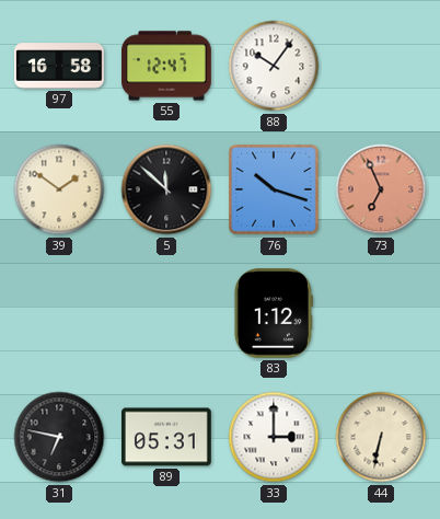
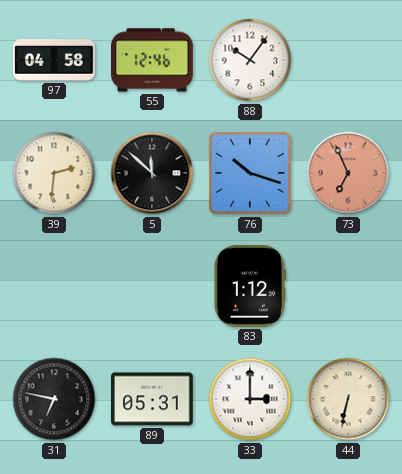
97: 16:58 -> 04:58 (55, 60)
55: 12:47 -> 12:46 (153, 60)
39: 1:51 -> 2:31 (54, 173)
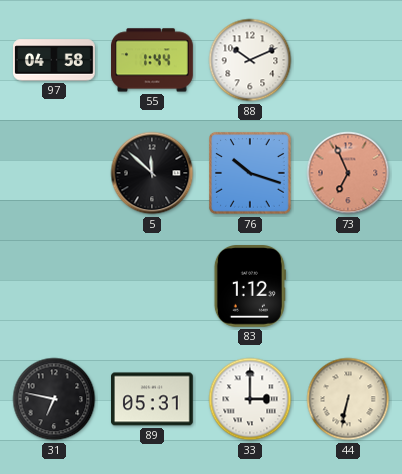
55: 12:46 -> 1:44 (153, 60)
88: 10:06 -> 10:11 (250, 60)
39: 2:31 -> none (54, 173)
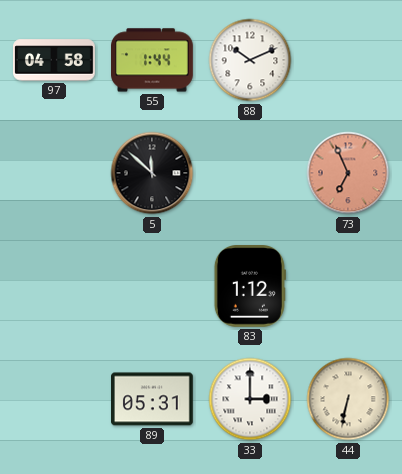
76: 10:18 -> none (250, 173)
31: 6:47 -> none (54, 399)
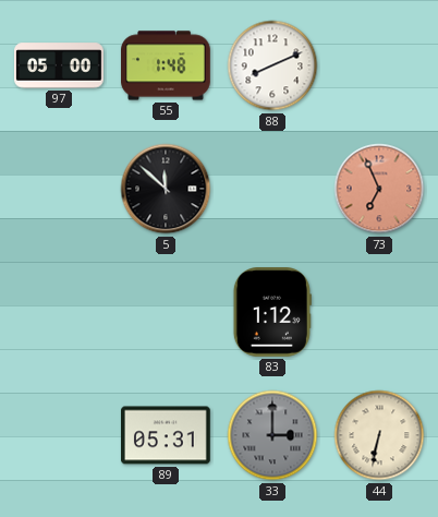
97: 04:58 -> 05:00 (60, 65)
55: 1:44 -> 1:48 (167, 65)
88: 10:11 -> 8:11 (272, 65)
33 dial: white -> grey (272, 435)
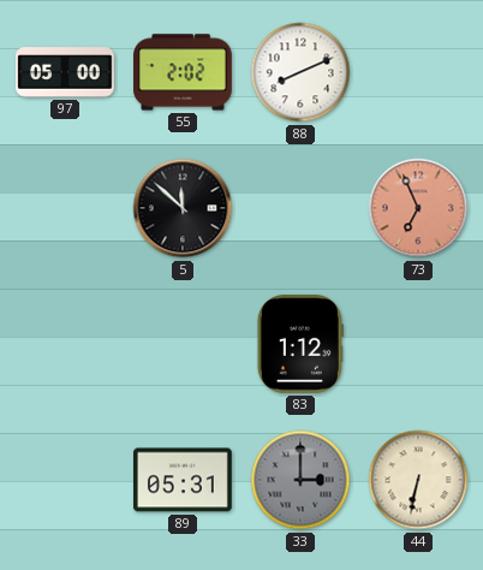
55: 1:48 -> 2:02 (184, 72)
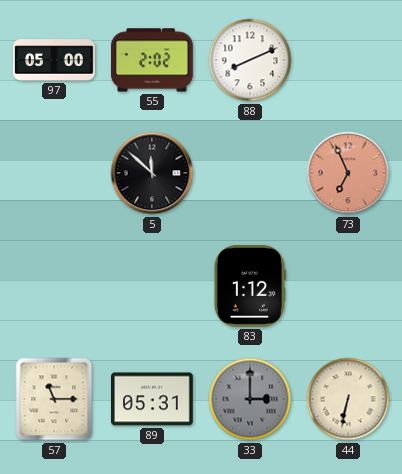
57: none -> 11:15 (54, 399)
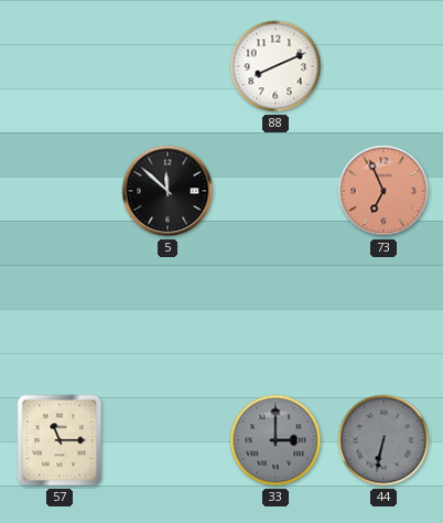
97: 05:00 -> none (55, 60)
55: 2:02 -> none (153, 60)
83: 1:12 -> none (250, 287)
89: 05:31 -> none (153, 399)
44 dial: cream -> grey (383, 440)
